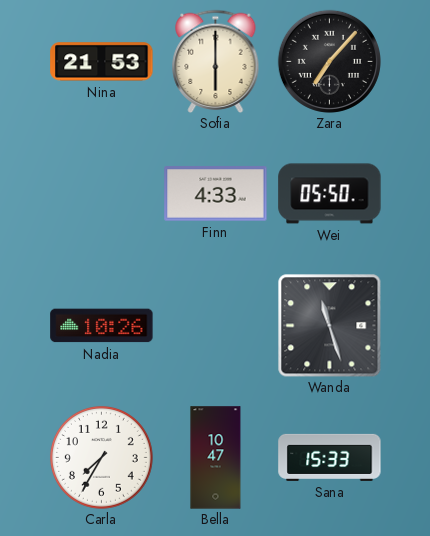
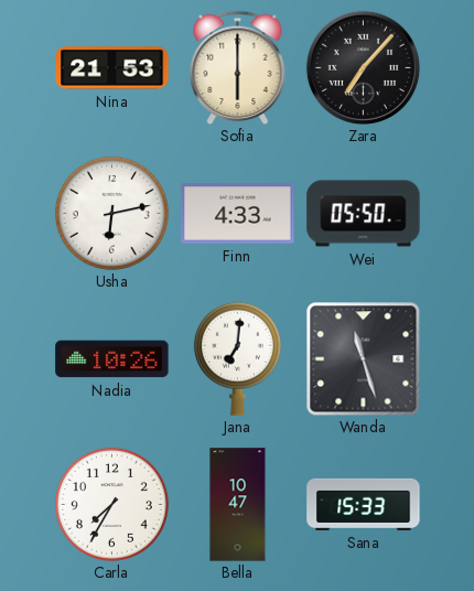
Usha: none -> 6:13 (111, 213)
Jana: none -> 7:01 (237, 358)
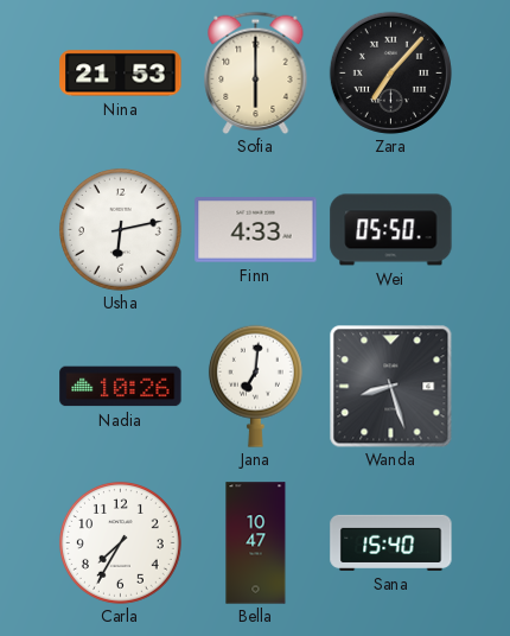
Wanda: 11:27 -> 8:27 (390, 386)
Sana: 15:33 -> 15:40 (391, 542)
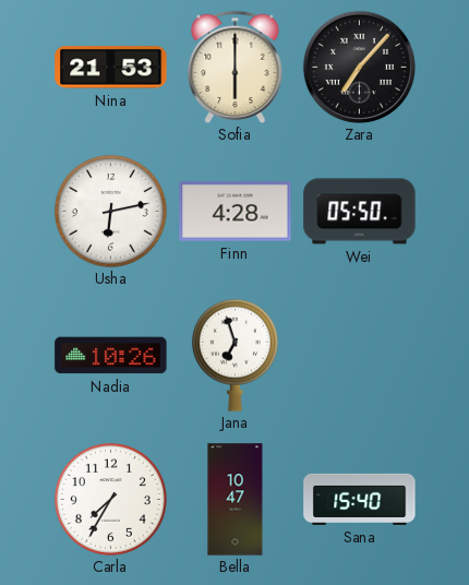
Finn: 4:33 -> 4:28 (236, 212)
Jana: 7:01 -> 6:57 (234, 355)
Wanda: 8:27 -> none (390, 386)
